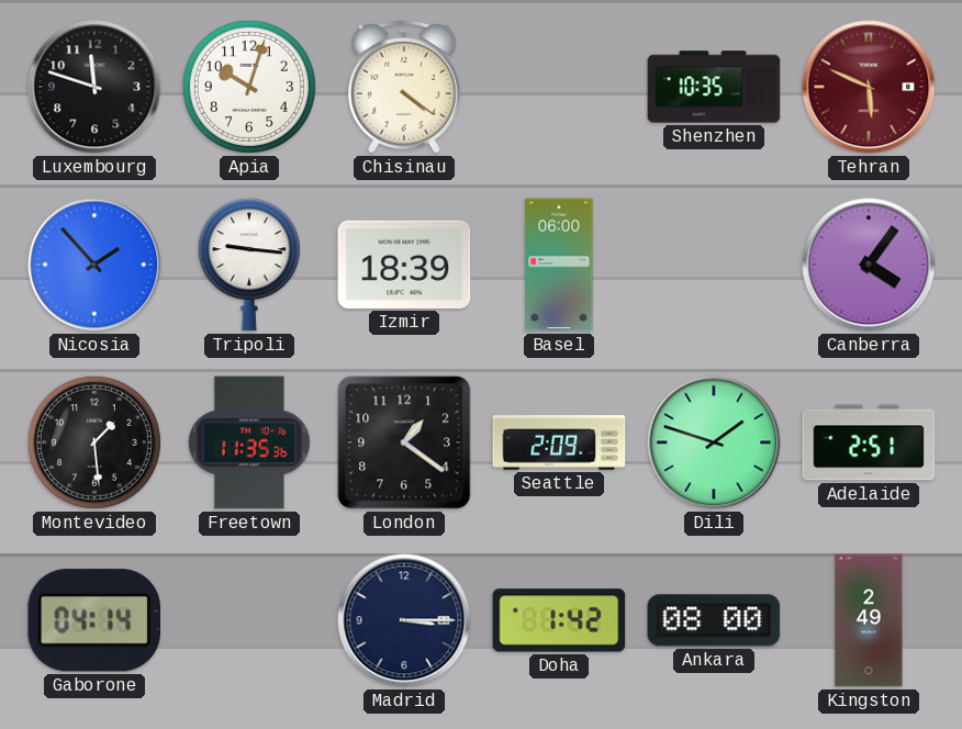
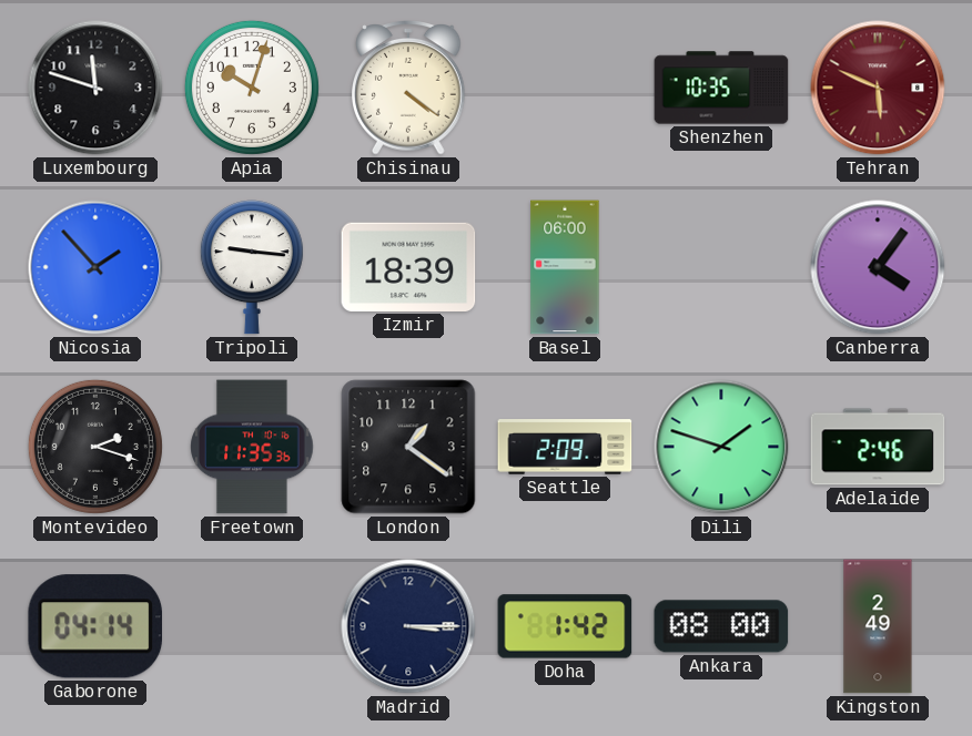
Montevideo: 1:29 -> 2:18 (95, 447)
Adelaide: 2:51 -> 2:46 (878, 447)
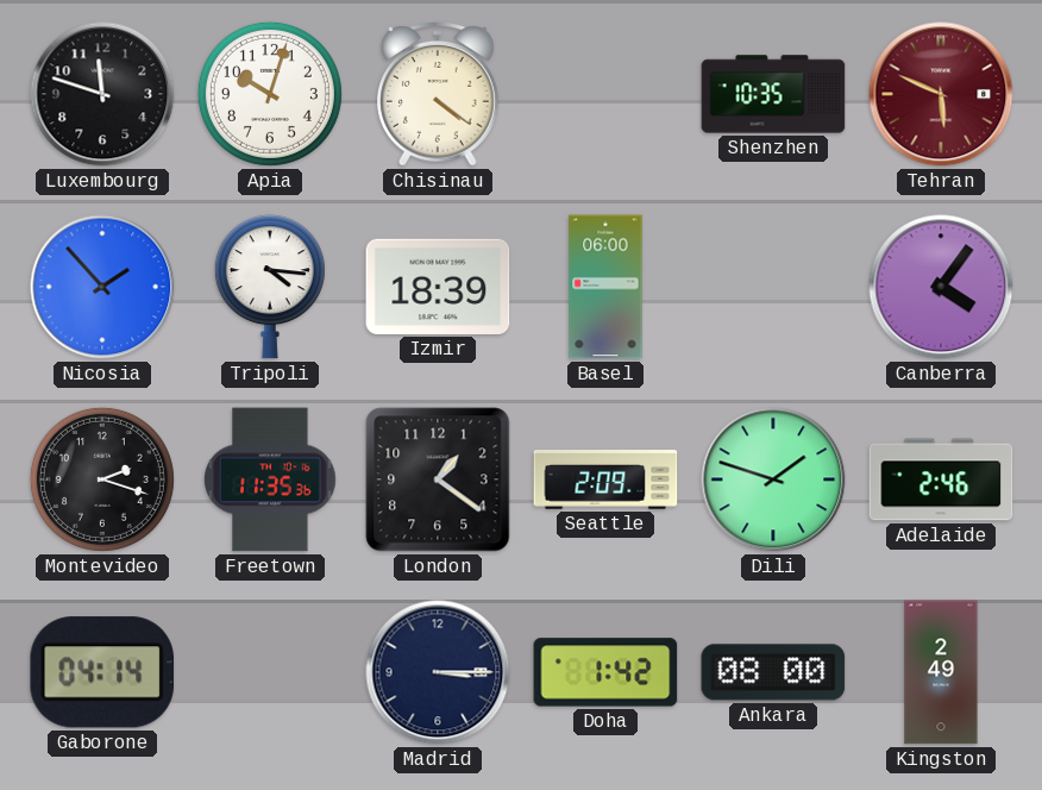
Tripoli: 9:16 -> 4:16 (270, 287)
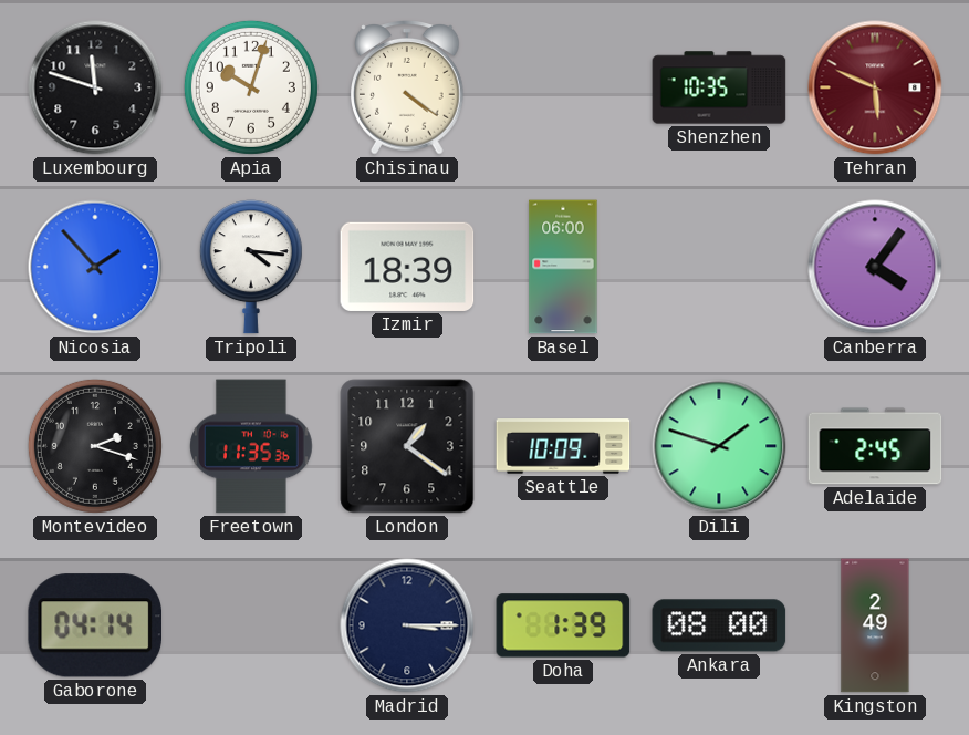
Seattle: 2:09 -> 10:09 (563, 446)
Adelaide: 2:46 -> 2:45 (875, 446)
Doha: 1:42 -> 1:39 (563, 625)
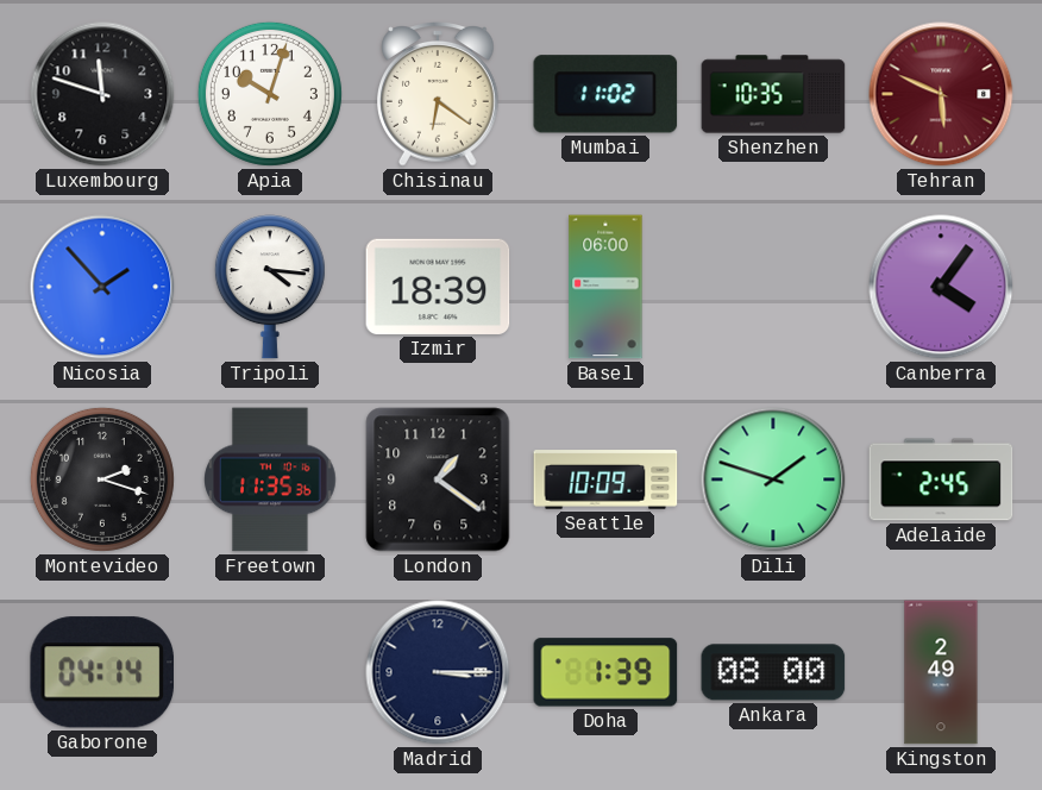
Chisinau: 4:21 -> 6:21 (439, 94)
Mumbai: none -> 11:02 (605, 94)
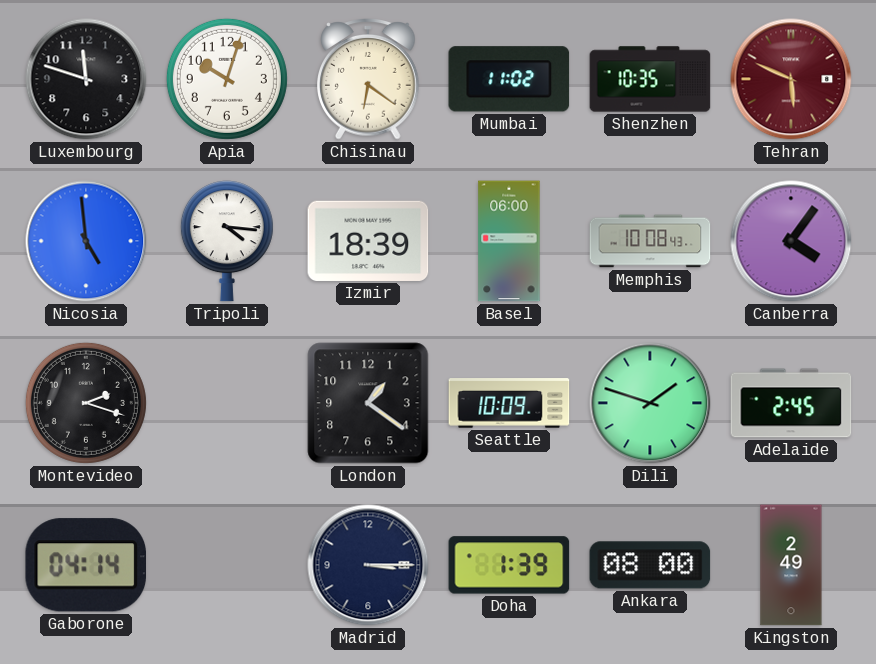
Nicosia: 1:53 -> 4:59 (86, 241)
Memphis: none -> 10:08 (650, 241)
Freetown: 11:35 -> none (270, 479)
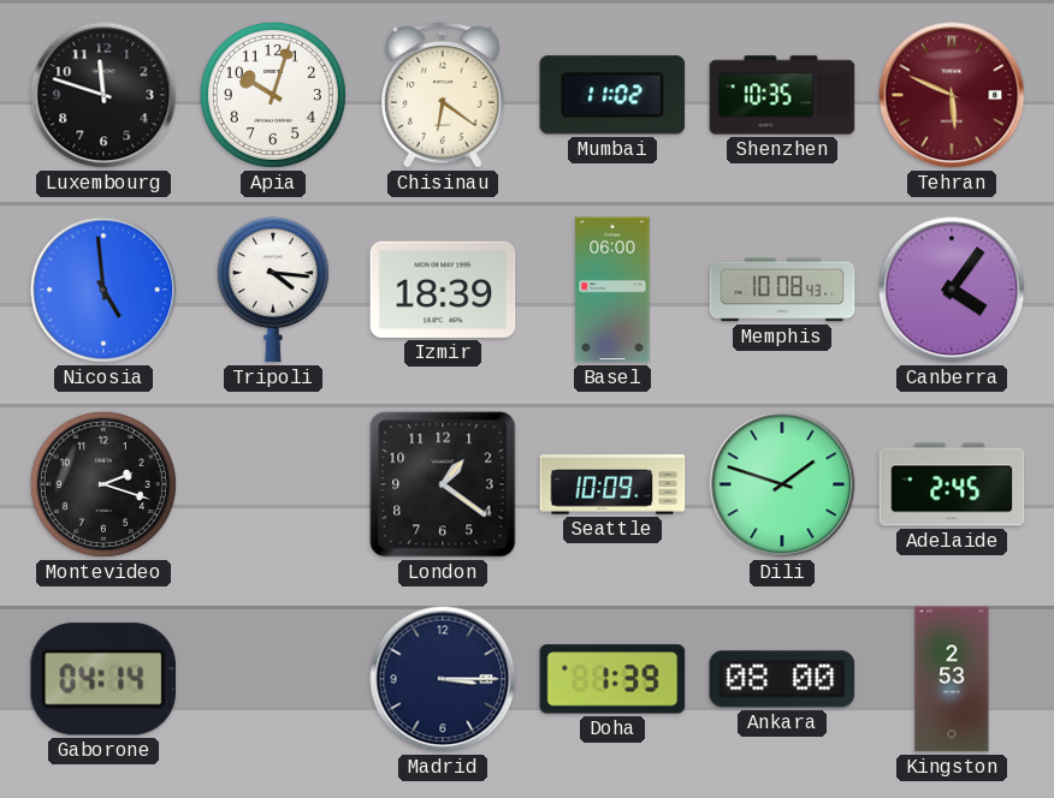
Kingston: 2:49 -> 2:53 (952, 679)
